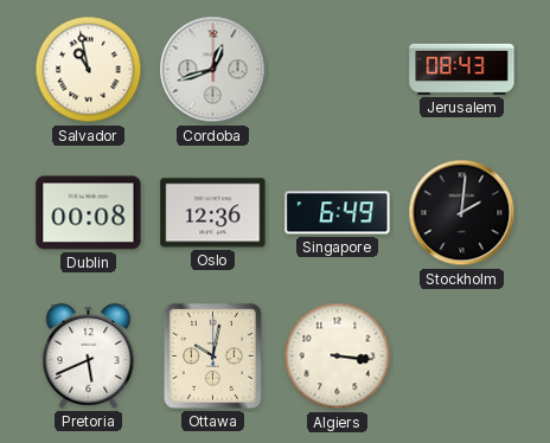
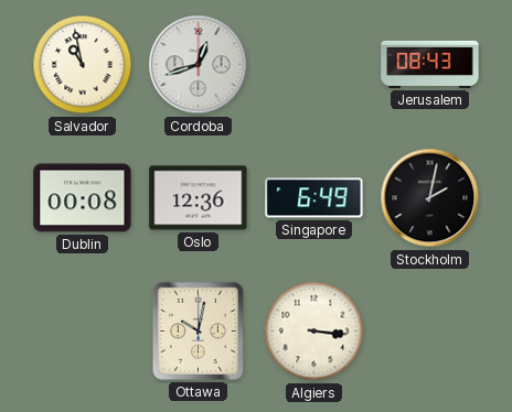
Stockholm: 2:01 -> 2:02 (430, 198)
Pretoria: 5:41 -> none (89, 355)
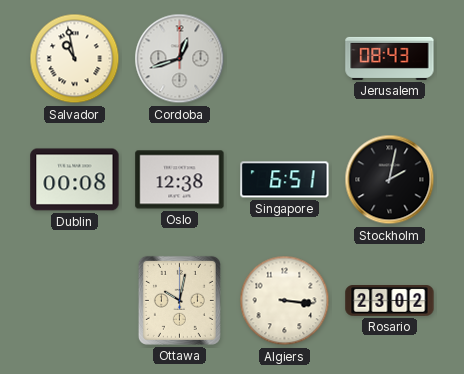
Oslo: 12:36 -> 12:38 (180, 180)
Singapore: 6:49 -> 6:51 (285, 180)
Rosario: none -> 23:02 (390, 301)
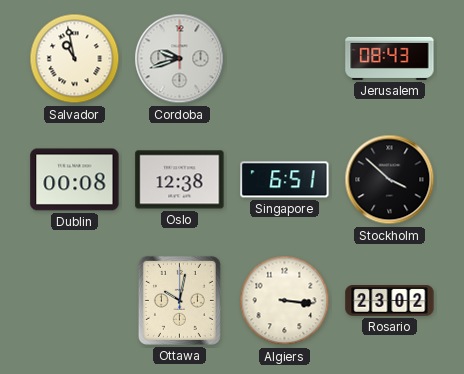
Cordoba: 12:42 -> 9:42 (180, 59)
Stockholm: 2:02 -> 3:52 (390, 180)
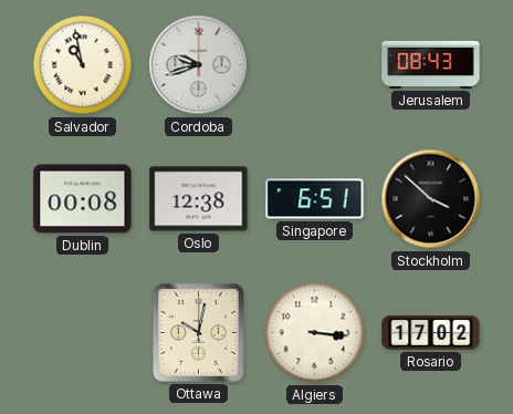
Rosario: 23:02 -> 17:02 (431, 333)
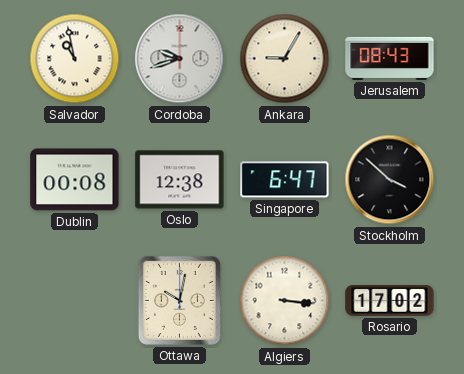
Ankara: none -> 9:05 (285, 59)
Singapore: 6:51 -> 6:47 (285, 180)
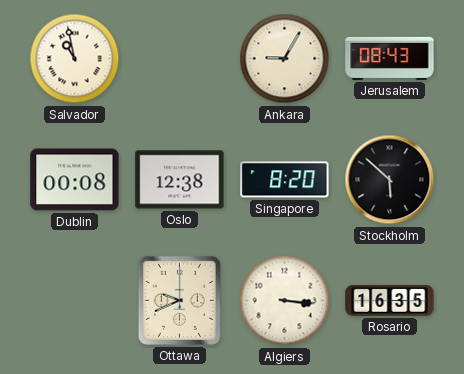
Cordoba: 9:42 -> none (180, 59)
Singapore: 6:47 -> 8:20 (285, 180)
Stockholm: 3:52 -> 5:52 (390, 180)
Ottawa: 10:02 -> 9:41 (179, 300)
Rosario: 17:02 -> 16:35 (390, 301)
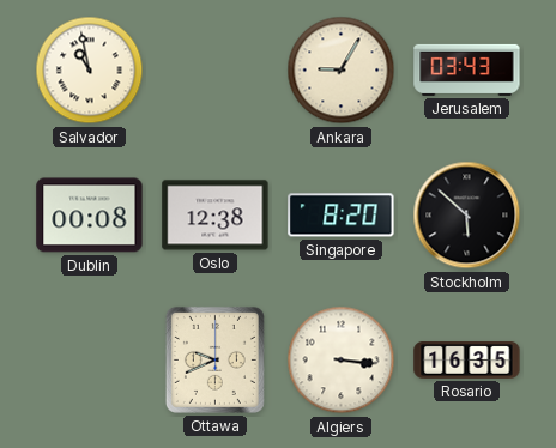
Jerusalem: 08:43 -> 03:43 (467, 69)
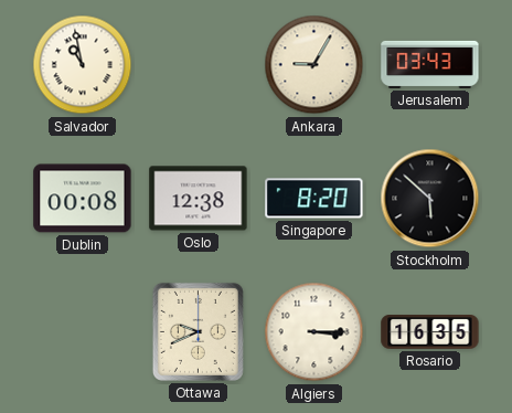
Algiers: 3:16 -> 3:15 (314, 332)
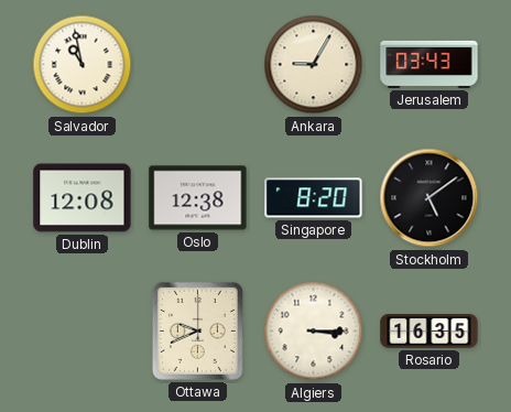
Dublin: 00:08 -> 12:08 (83, 198)
Stockholm: 5:52 -> 5:09 (430, 198)
